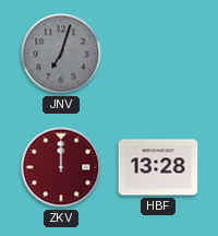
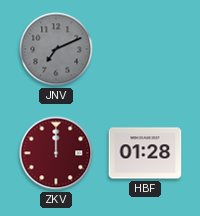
JNV: 7:03 -> 7:11 (56, 49)
HBF: 13:28 -> 01:28 (145, 153)
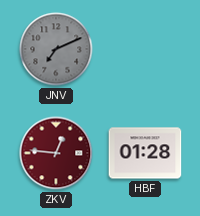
ZKV: 12:00 -> 12:46 (56, 153)
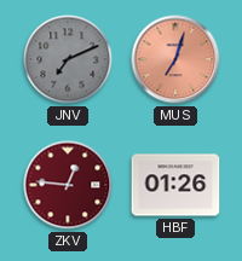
MUS: none -> 7:03 (175, 59)
HBF: 01:28 -> 01:26 (175, 185)
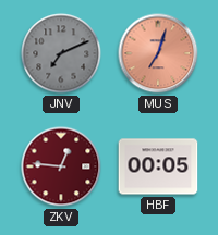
HBF: 01:26 -> 00:05 (158, 166)
